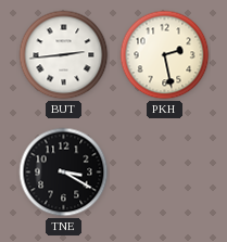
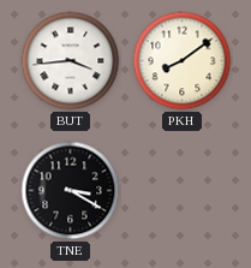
BUT: 2:44 -> 3:44 (71, 61)
PKH: 2:28 -> 8:09 (183, 61)
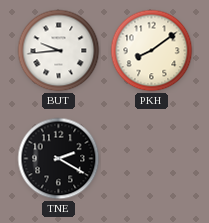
BUT: 3:44 -> 9:44 (59, 51)
TNE: 3:20 -> 2:20 (59, 159)
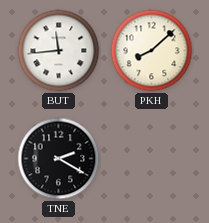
BUT: 9:44 -> 11:44 (59, 51)
PKH: 8:09 -> 8:08 (152, 51)
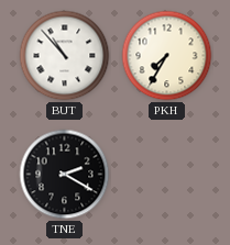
BUT: 11:44 -> 10:53 (65, 56)
PKH: 8:08 -> 7:35 (167, 56)
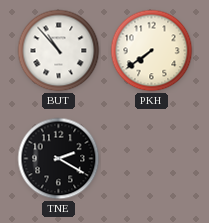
PKH: 7:35 -> 7:39 (152, 51)
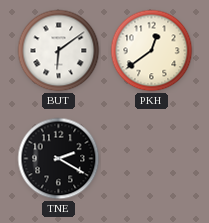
BUT: 10:53 -> 6:09 (59, 51)
PKH: 7:39 -> 12:39 (152, 51)
